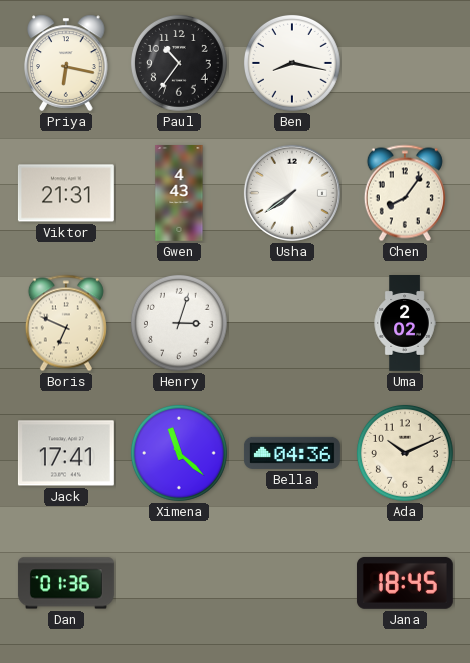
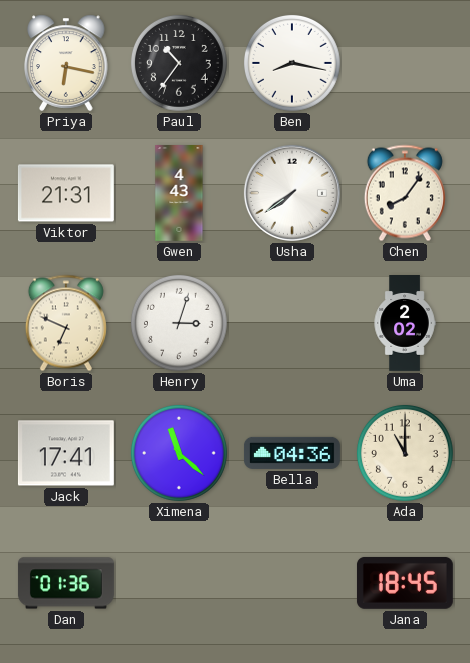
Ada: 10:11 -> 11:00 (405, 453)
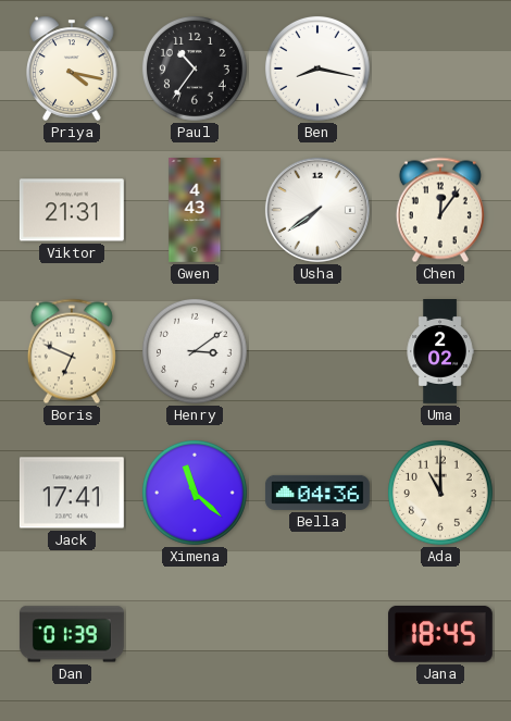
Priya: 6:17 -> 4:17 (72, 69)
Chen: 8:06 -> 12:06 (440, 210)
Henry: 3:03 -> 3:09 (195, 351)
Dan: 01:36 -> 01:39 (72, 634)
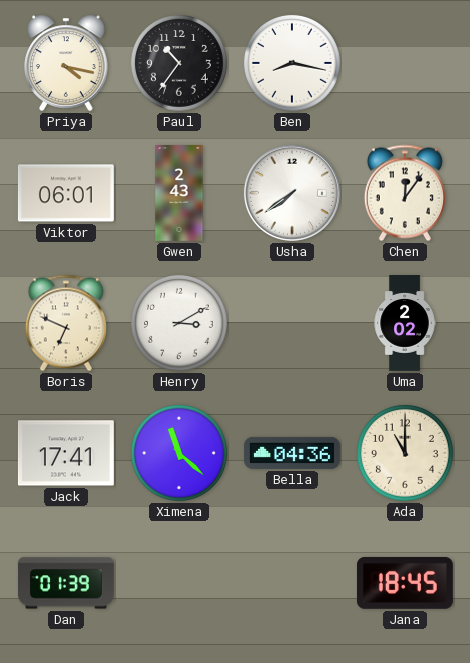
Viktor: 21:31 -> 06:01 (66, 193)
Gwen: 4:43 -> 2:43 (179, 194)
Henry: 3:09 -> 3:10 (179, 323)
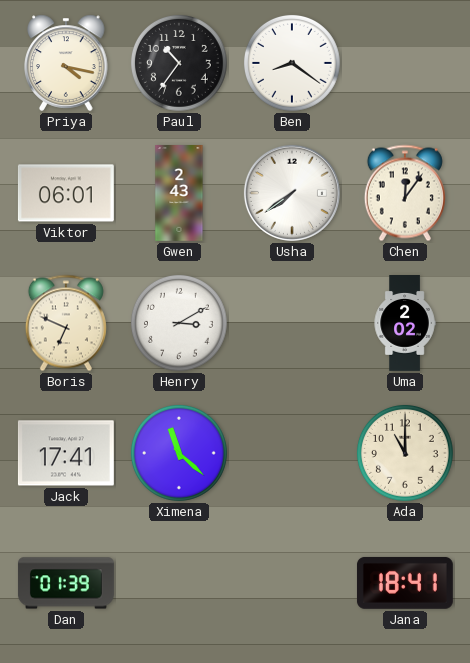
Ben: 8:17 -> 8:21 (292, 63)
Bella: 04:36 -> none (292, 453)
Jana: 18:45 -> 18:41 (405, 583)
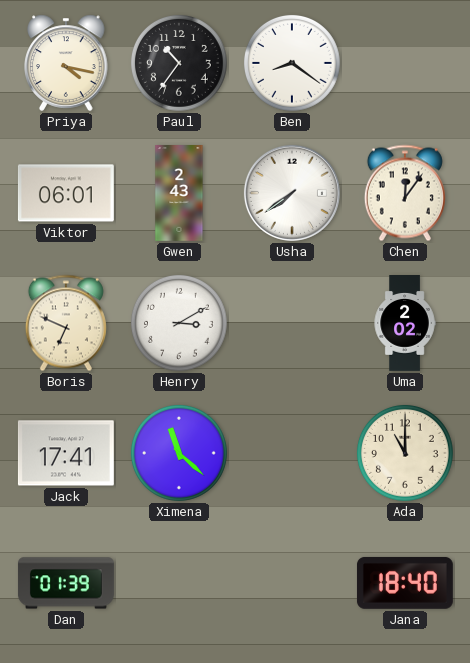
Jana: 18:41 -> 18:40 (405, 583)
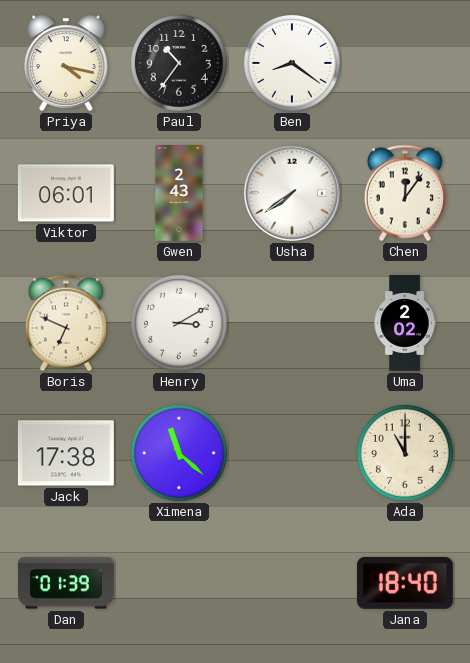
Jack: 17:41 -> 17:38 (66, 453)
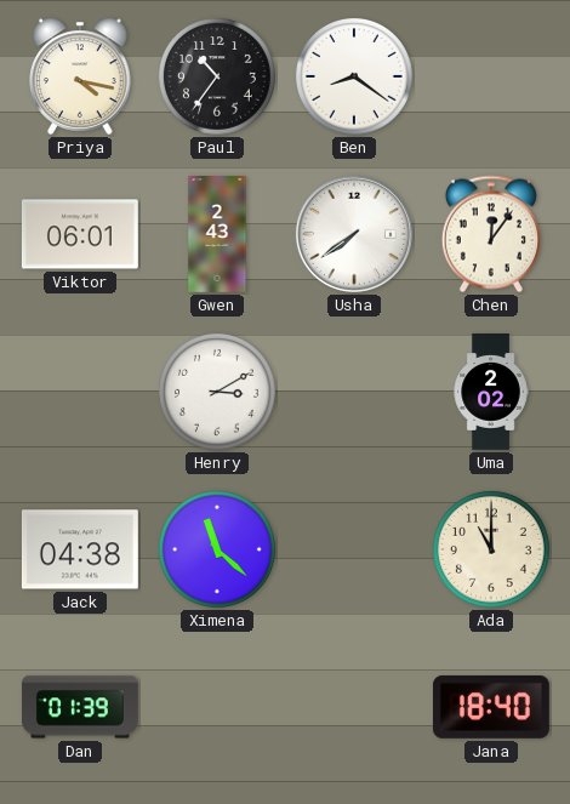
Boris: 6:49 -> none (66, 323)
Jack: 17:38 -> 04:38 (80, 549)
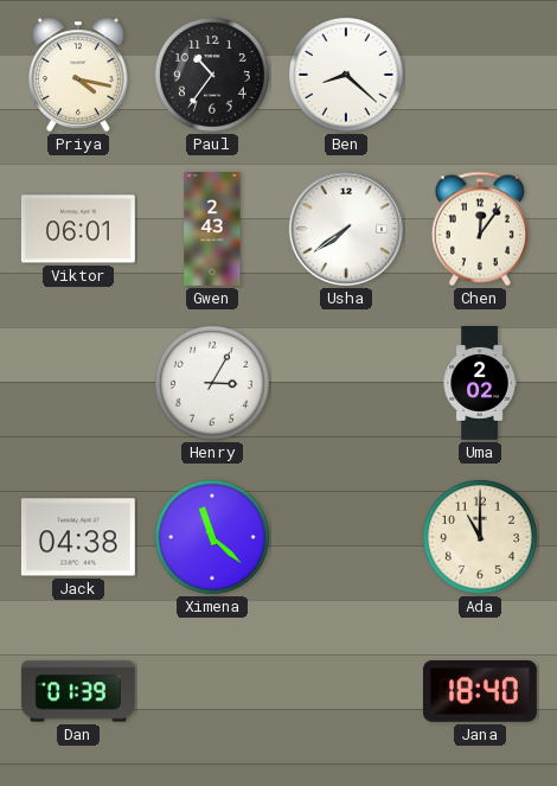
Ben: 8:21 -> 8:22 (346, 75)
Henry: 3:10 -> 3:05 (212, 383)
